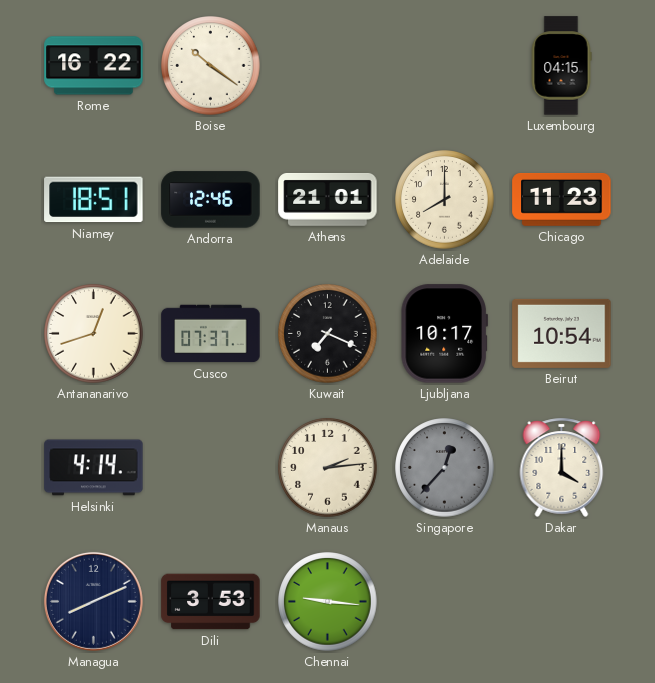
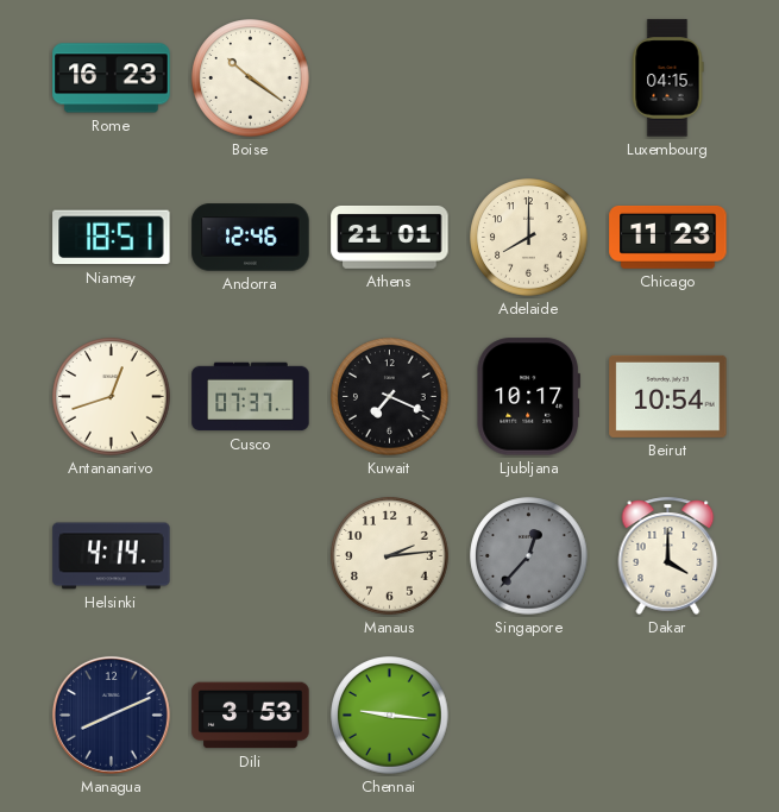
Rome: 16:22 -> 16:23 (112, 78)
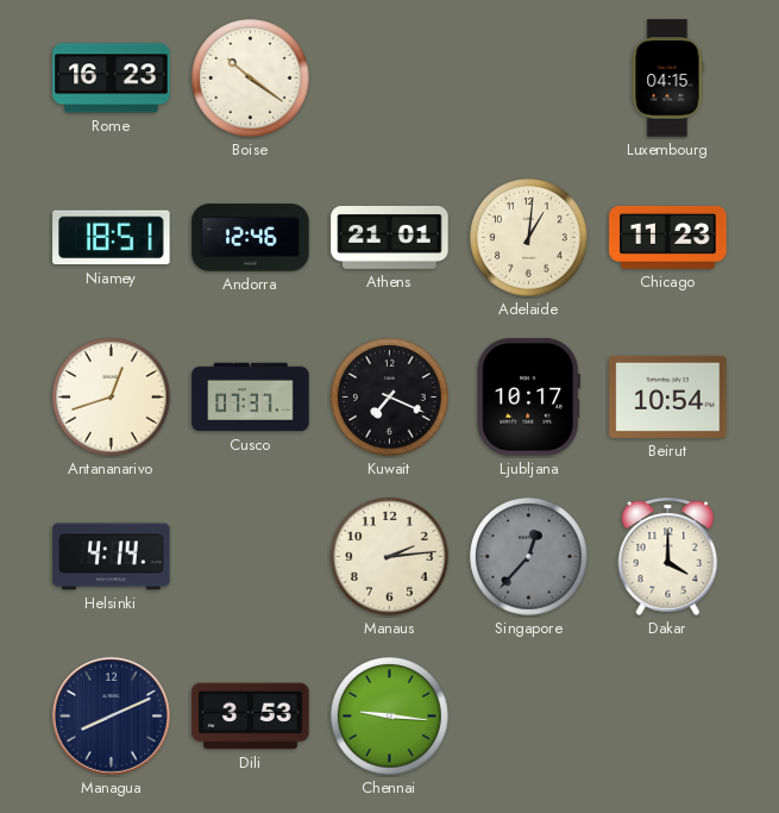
Adelaide: 8:00 -> 1:01 (529, 238)
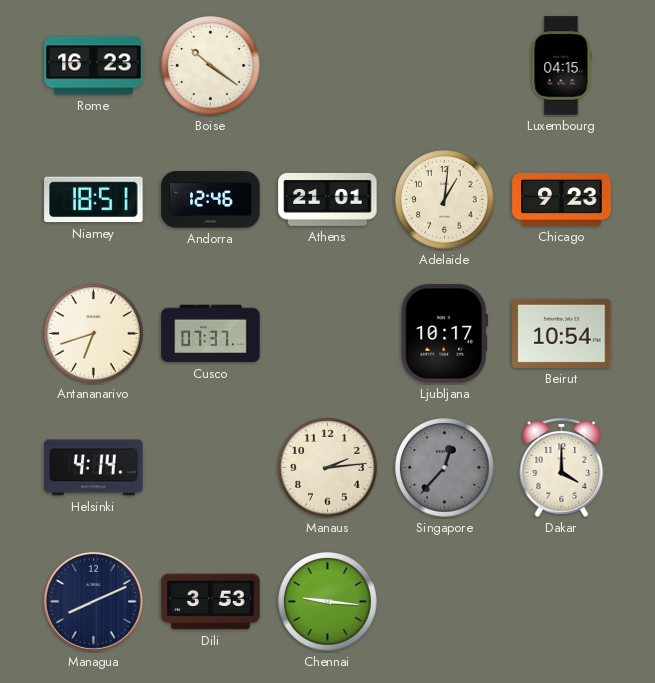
Chicago: 11:23 -> 9:23 (562, 199)
Antananarivo: 12:42 -> 6:42 (94, 334)
Kuwait: 7:19 -> none (390, 398)
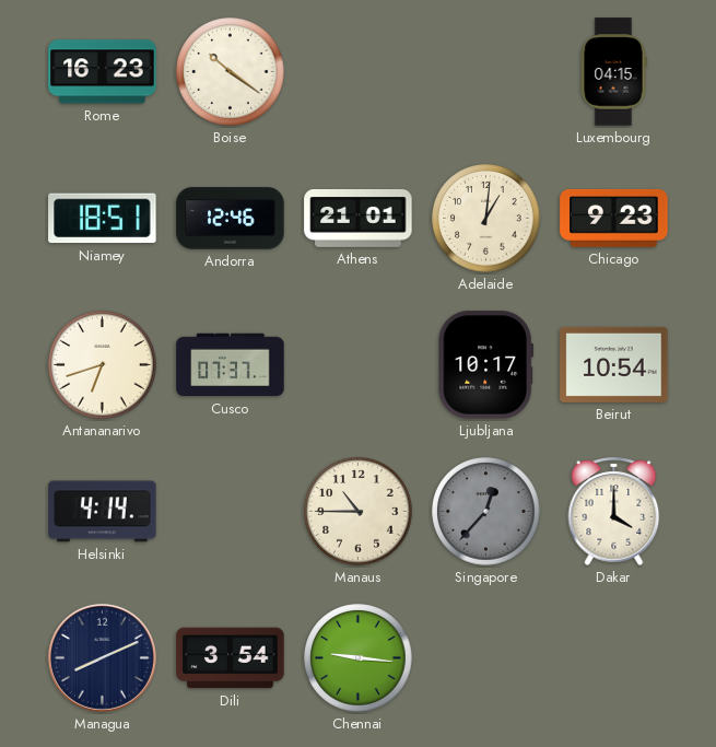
Manaus: 2:14 -> 10:45 (359, 512)
Dili: 3:53 -> 3:54 (231, 658)
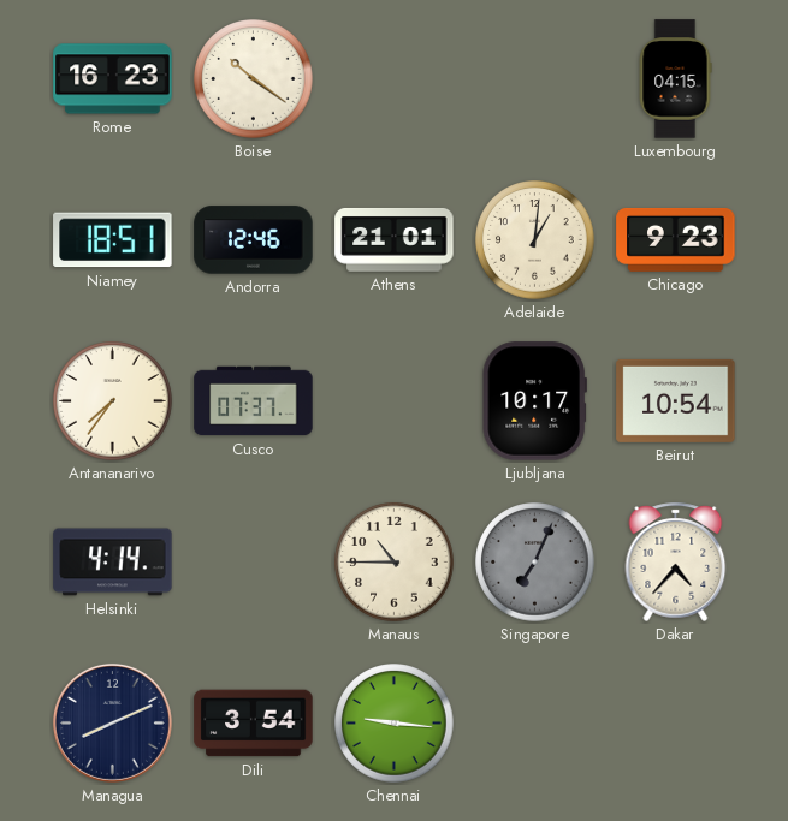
Antananarivo: 6:42 -> 7:36 (113, 401)
Singapore: 12:37 -> 7:04 (535, 563)
Dakar: 4:00 -> 4:37 (676, 561)
